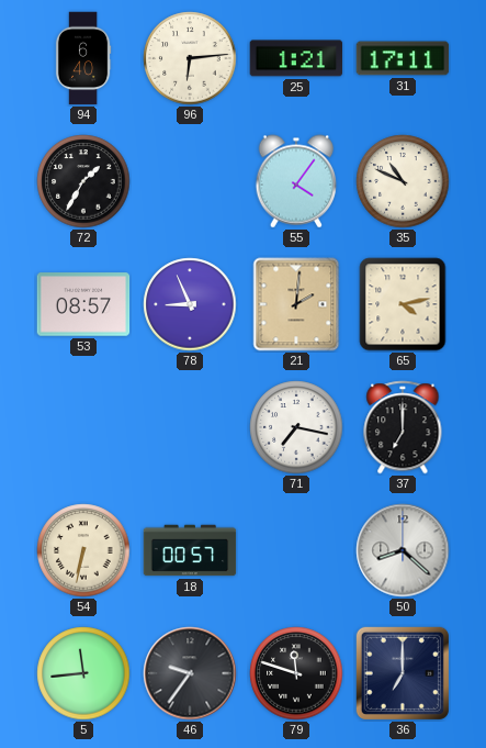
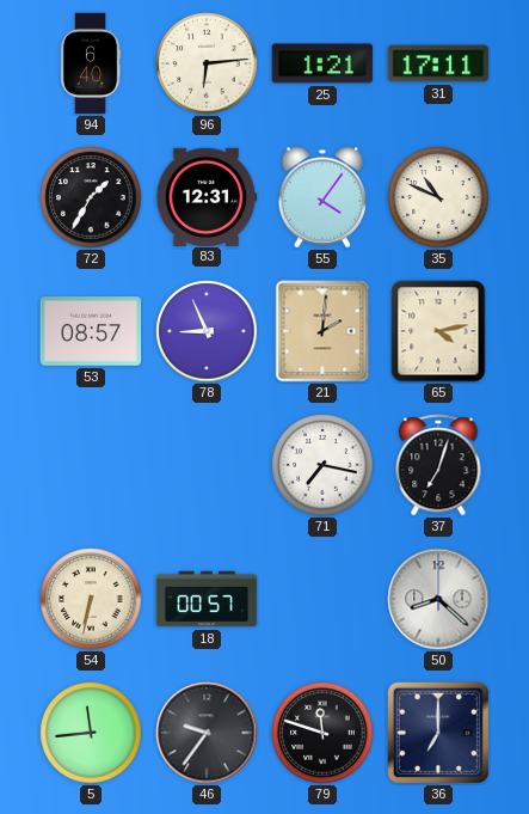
83: none -> 12:31 (207, 196)
37: 7:00 -> 7:03 (438, 465)
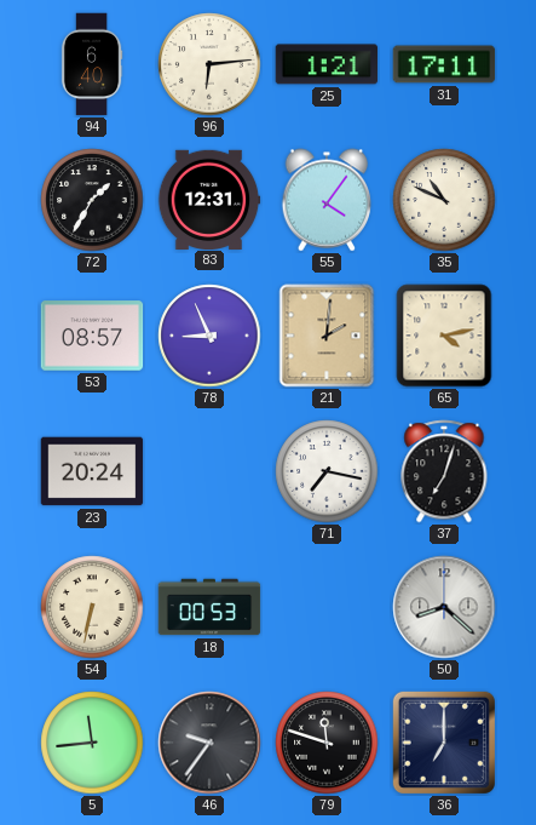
23: none -> 20:24 (92, 471)
18: 00:57 -> 00:53 (209, 607)
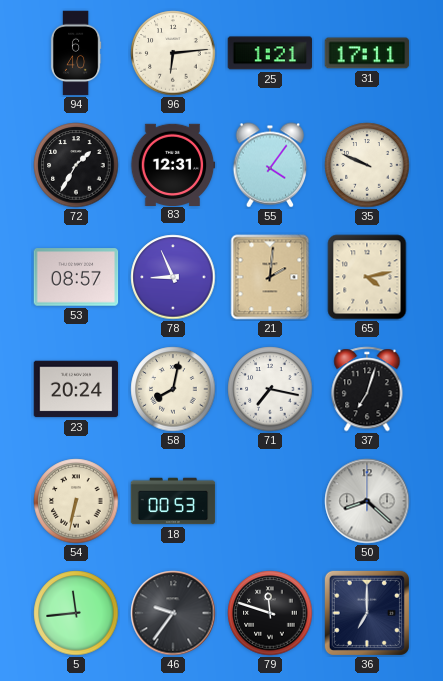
35: 10:49 -> 9:49 (367, 165)
58: none -> 8:02 (173, 389)
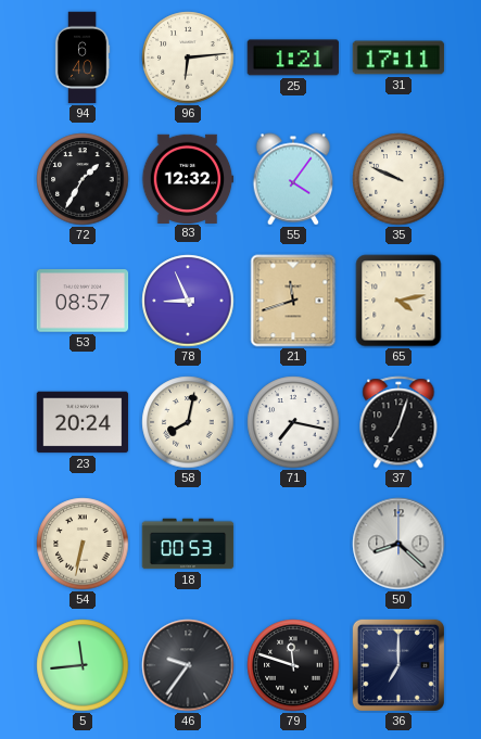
83: 12:31 -> 12:32 (188, 178)
21: 2:01 -> 11:42 (293, 301)
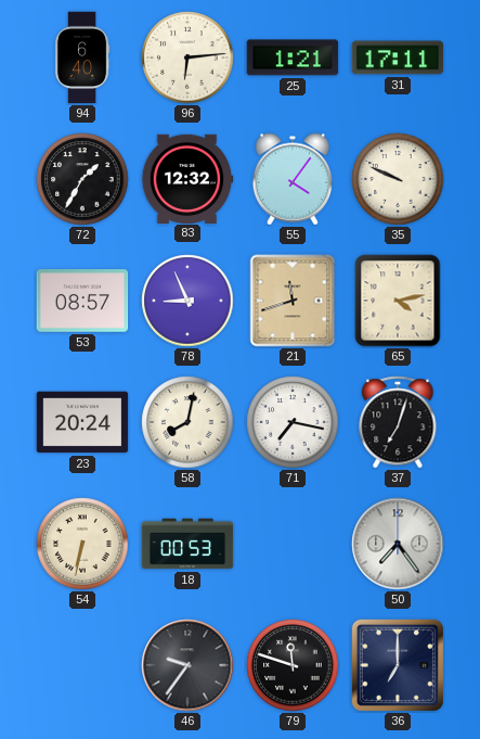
50: 8:22 -> 7:24 (398, 544)
5: 11:44 -> none (83, 665)
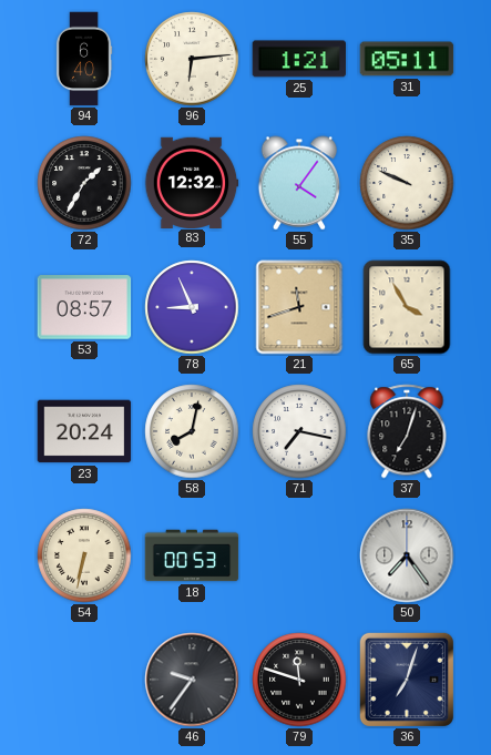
31: 17:11 -> 05:11 (407, 59)
65: 4:13 -> 3:55 (407, 307)
36: 7:00 -> 7:03 (407, 680)
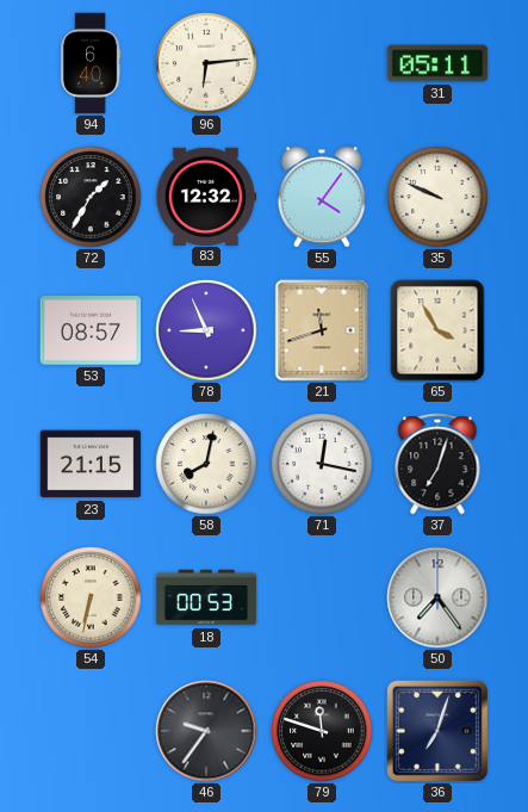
25: 1:21 -> none (299, 59)
23: 20:24 -> 21:15 (91, 464)
71: 7:17 -> 12:17 (322, 464)
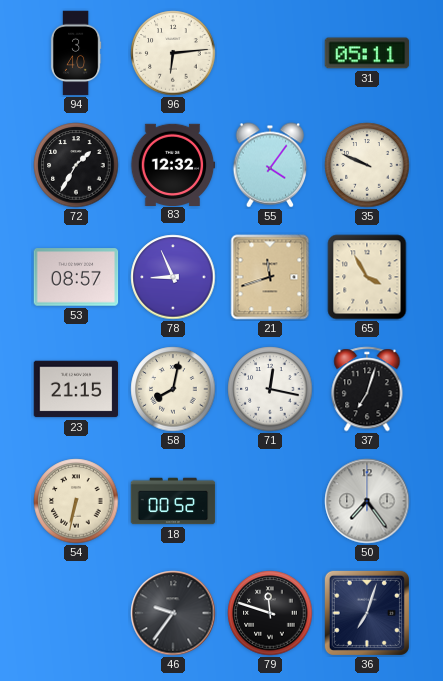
94: 6:40 -> 3:40 (76, 53)
18: 00:53 -> 00:52 (173, 501)
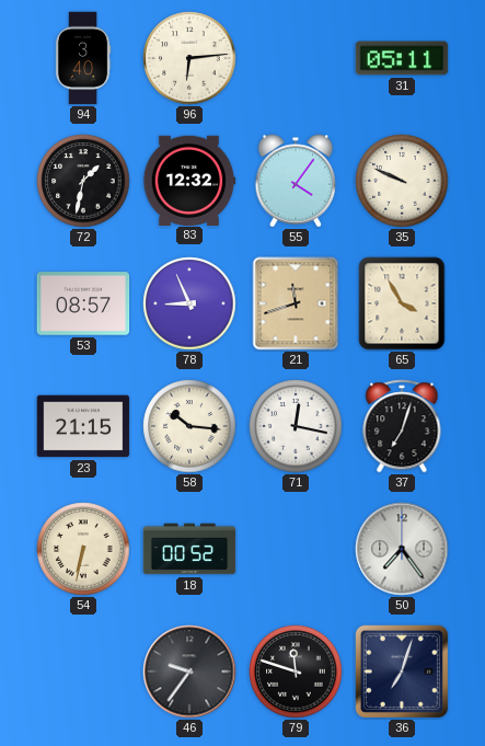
72: 1:35 -> 1:32 (83, 181)
58: 8:02 -> 10:16 (189, 426)
